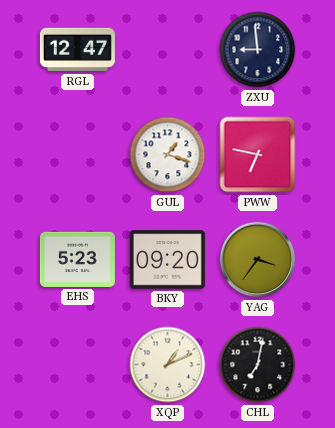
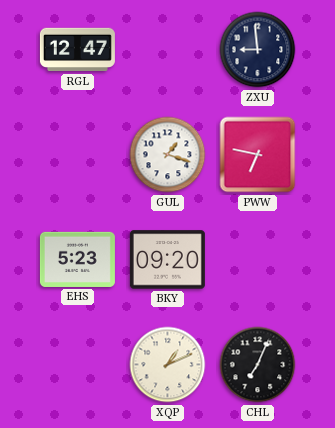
YAG: 3:36 -> none (258, 260)
CHL: 7:02 -> 7:04 (258, 365)
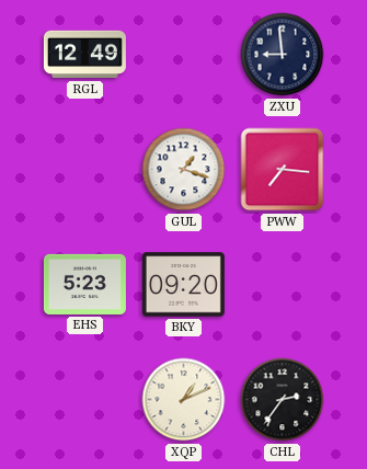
RGL: 12:47 -> 12:49 (84, 55)
PWW: 6:47 -> 7:16 (283, 170)
CHL: 7:04 -> 2:36 (283, 400)
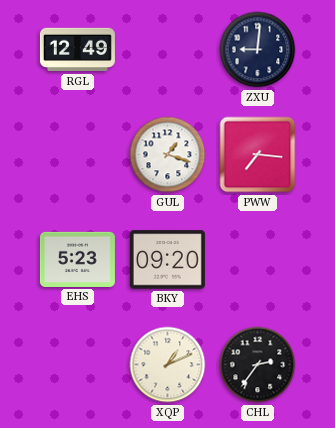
ZXU: 8:59 -> 9:01 (258, 50)
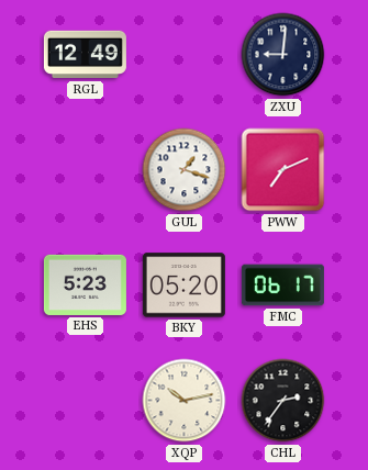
PWW: 7:16 -> 7:11 (283, 170)
BKY: 09:20 -> 05:20 (183, 286)
FMC: none -> 06:17 (282, 286)
XQP: 1:11 -> 10:13 (185, 401)
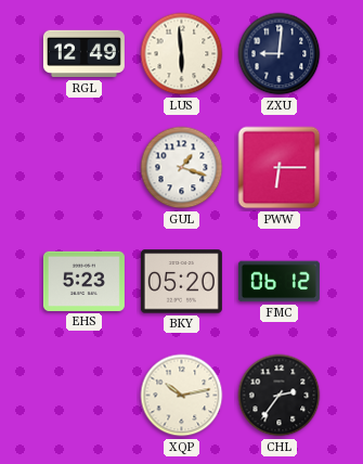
LUS: none -> 5:59 (182, 54)
PWW: 7:11 -> 6:15 (280, 168)
FMC: 06:17 -> 06:12 (278, 282)
